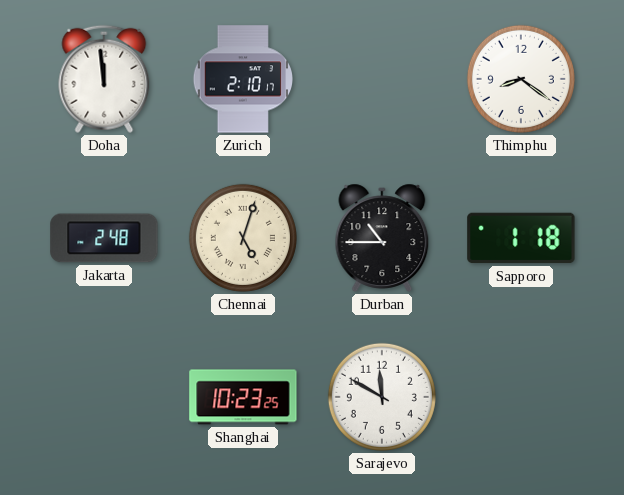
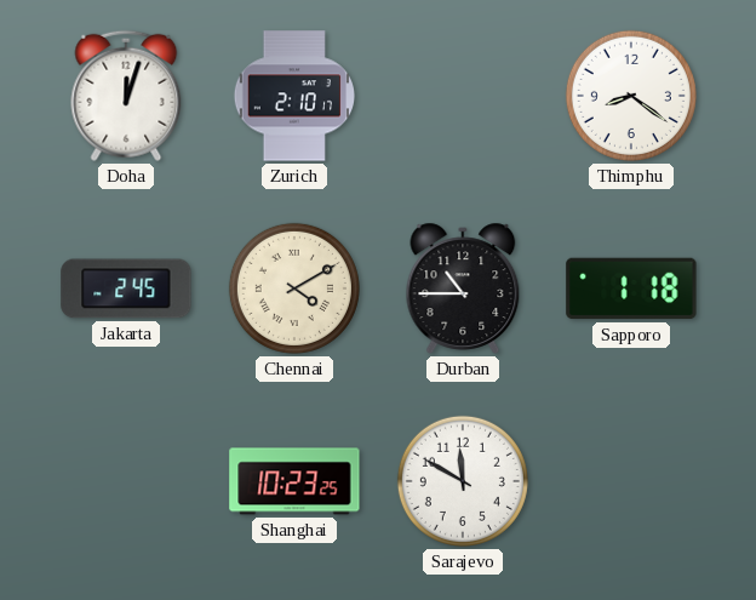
Doha: 11:59 -> 12:03 (126, 96)
Jakarta: 2:48 -> 2:45 (126, 288)
Chennai: 5:03 -> 4:10 (294, 288)
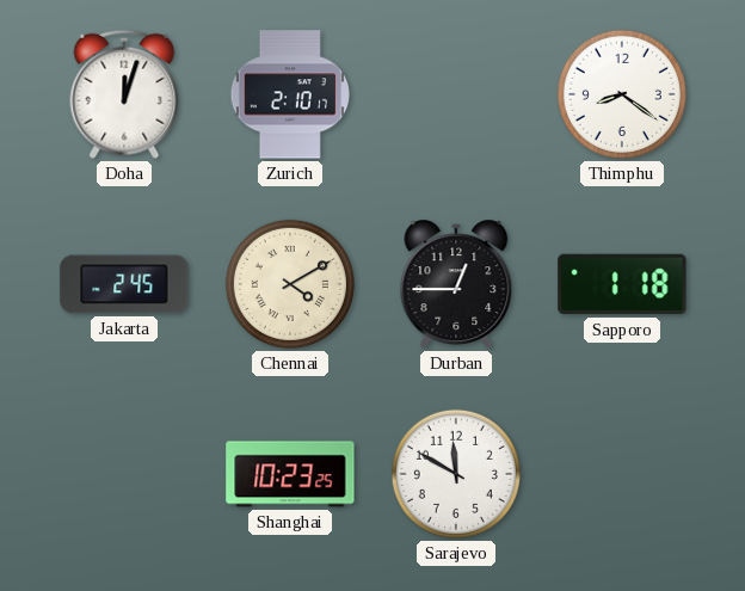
Durban: 10:45 -> 12:45 (456, 284)
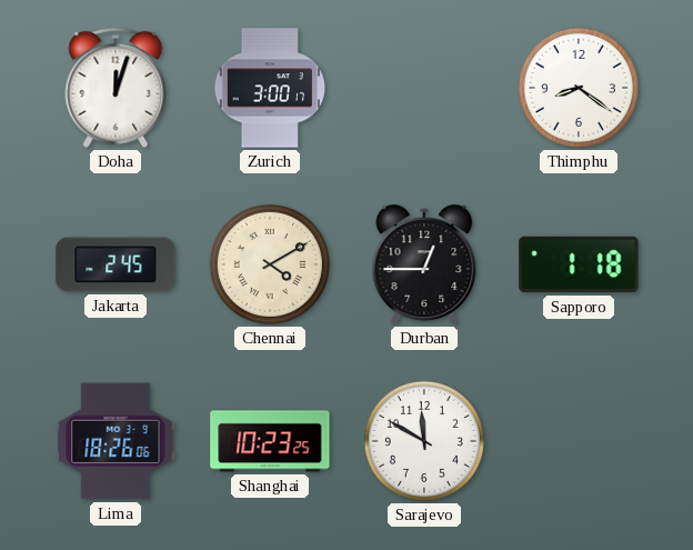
Zurich: 2:10 -> 3:00 (269, 88)
Lima: none -> 18:26 (115, 441)
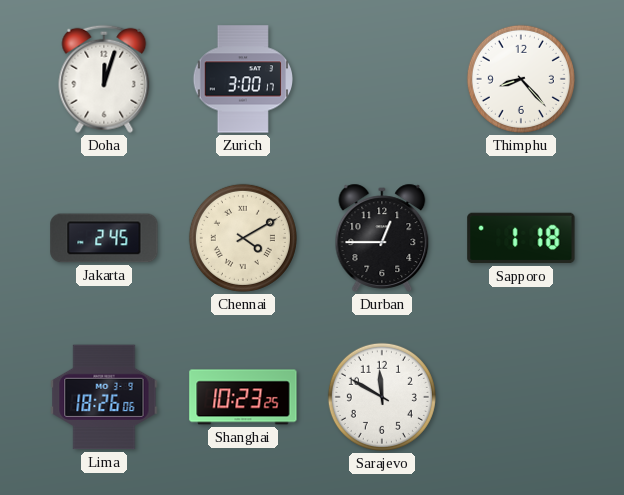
Thimphu: 8:21 -> 8:23 (521, 79)
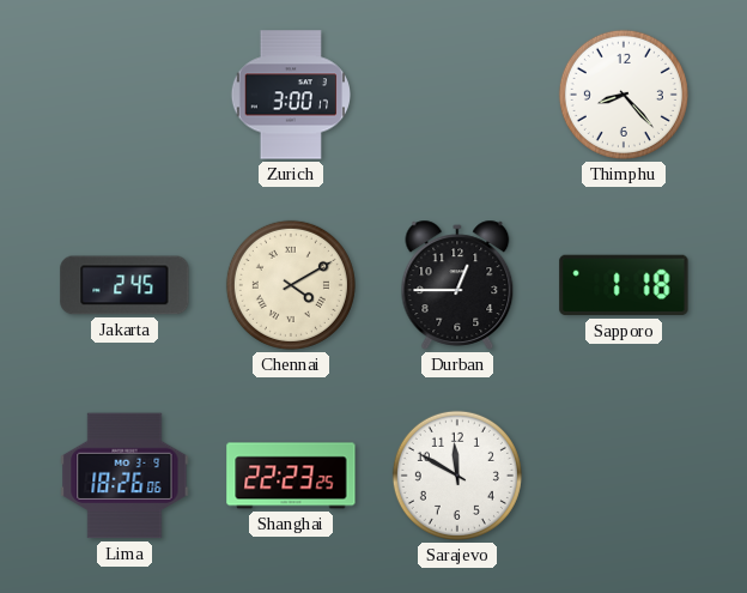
Doha: 12:03 -> none (104, 79)
Shanghai: 10:23 -> 22:23 (291, 476)
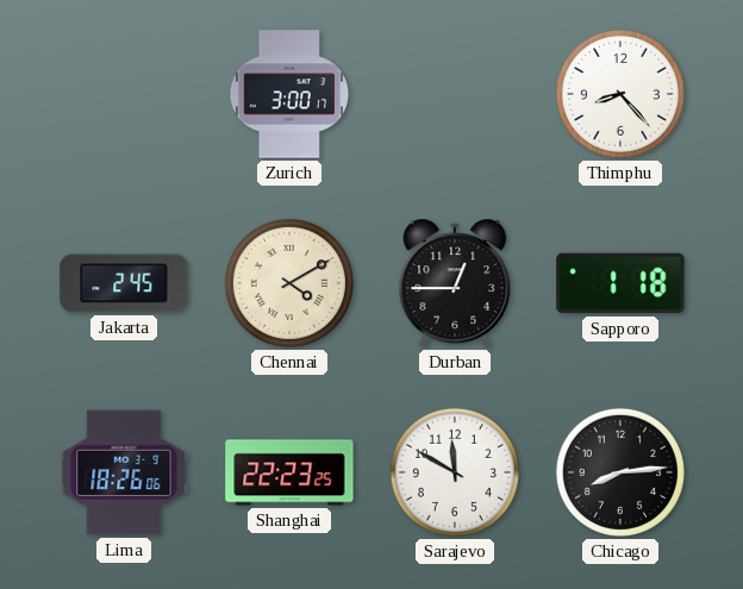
Chicago: none -> 8:14 (620, 472)
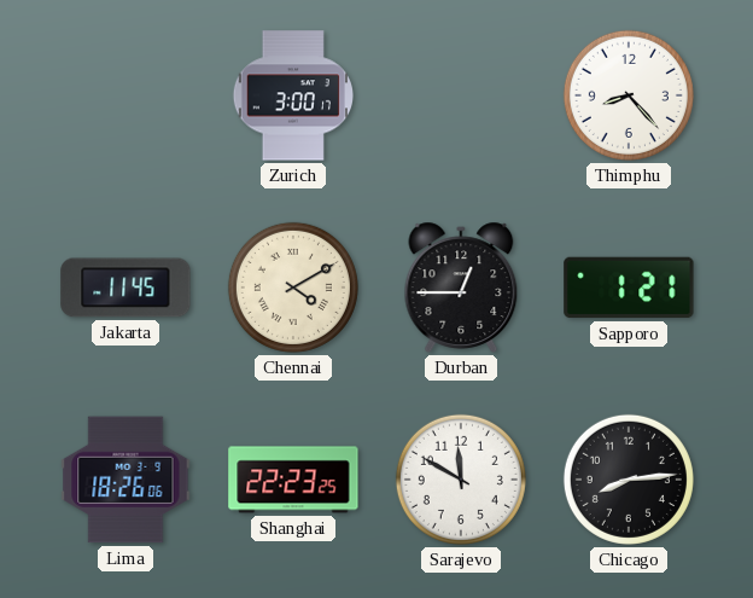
Jakarta: 2:45 -> 11:45 (125, 288)
Sapporo: 1:18 -> 1:21 (629, 288)
